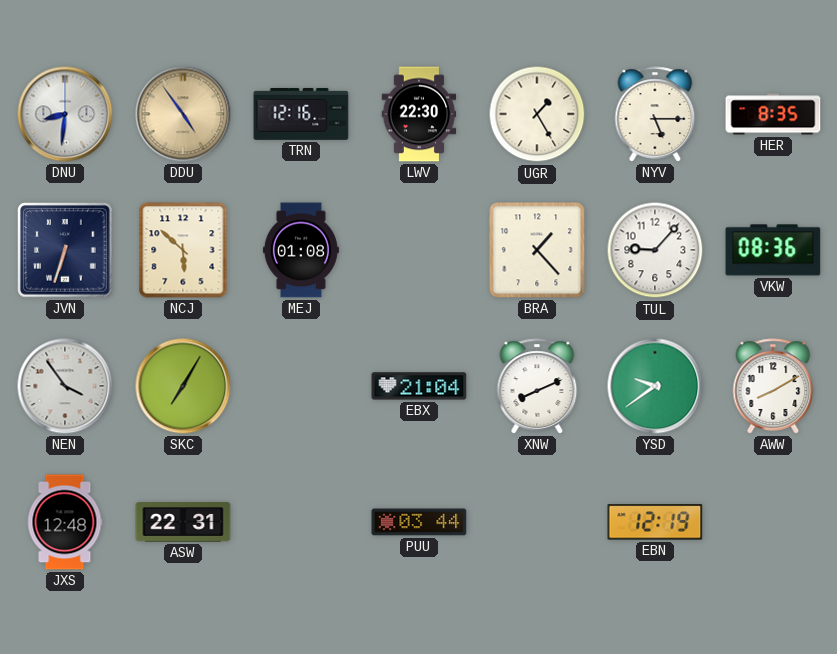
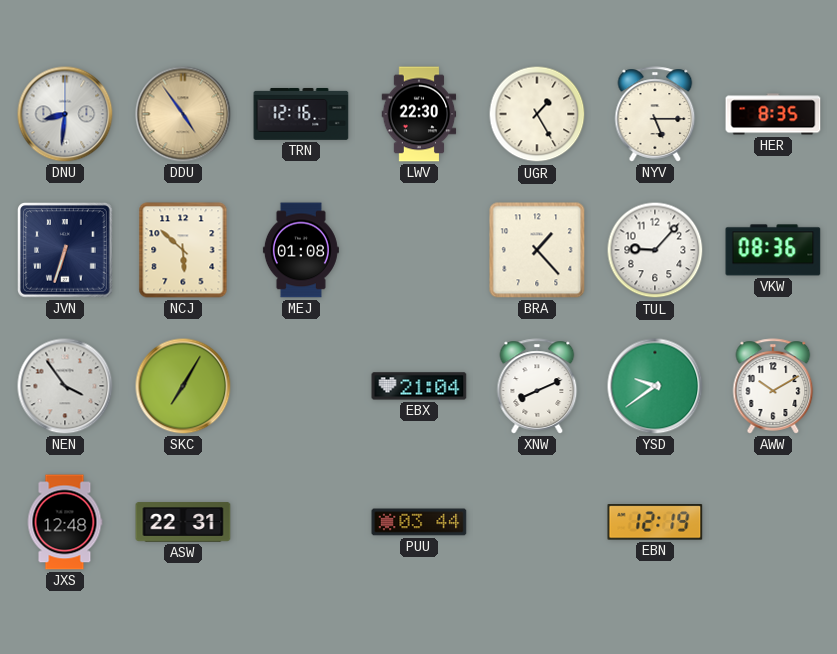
AWW: 8:10 -> 10:10 (773, 386)
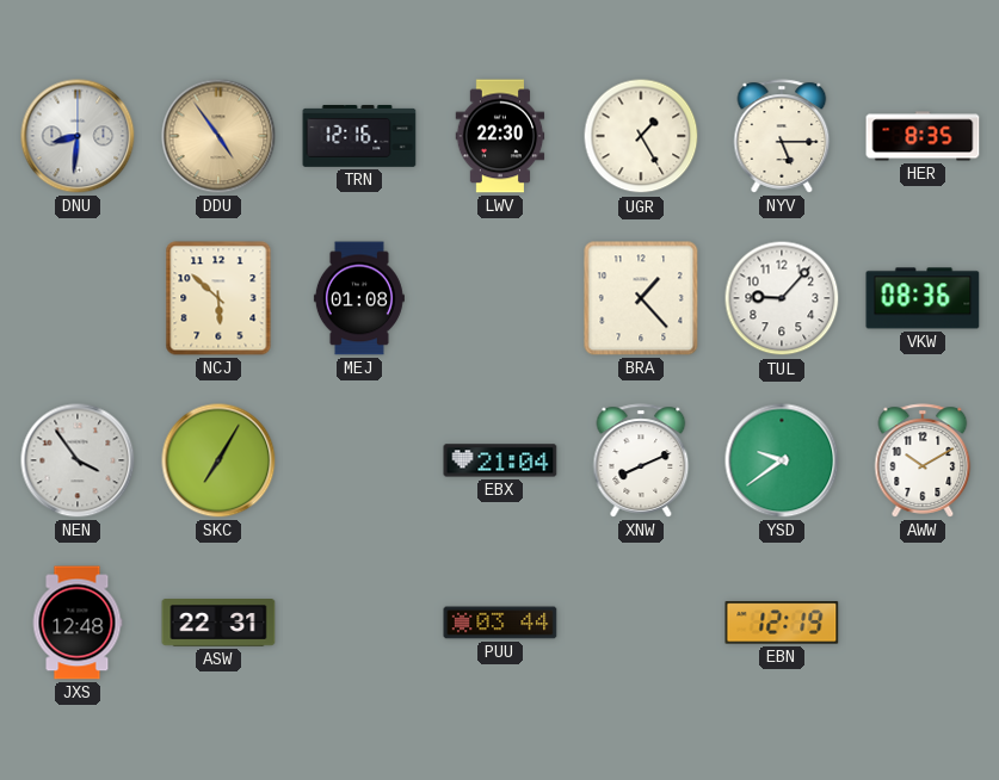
JVN: 6:33 -> none (66, 251)
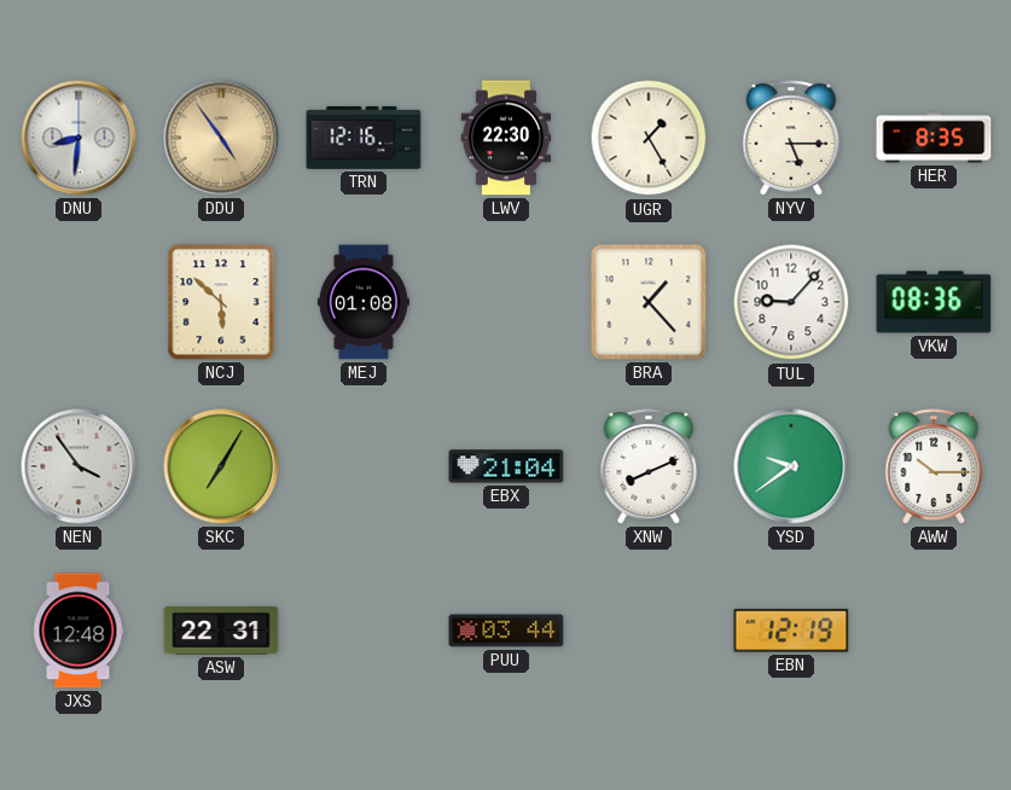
AWW: 10:10 -> 10:15 (934, 466)
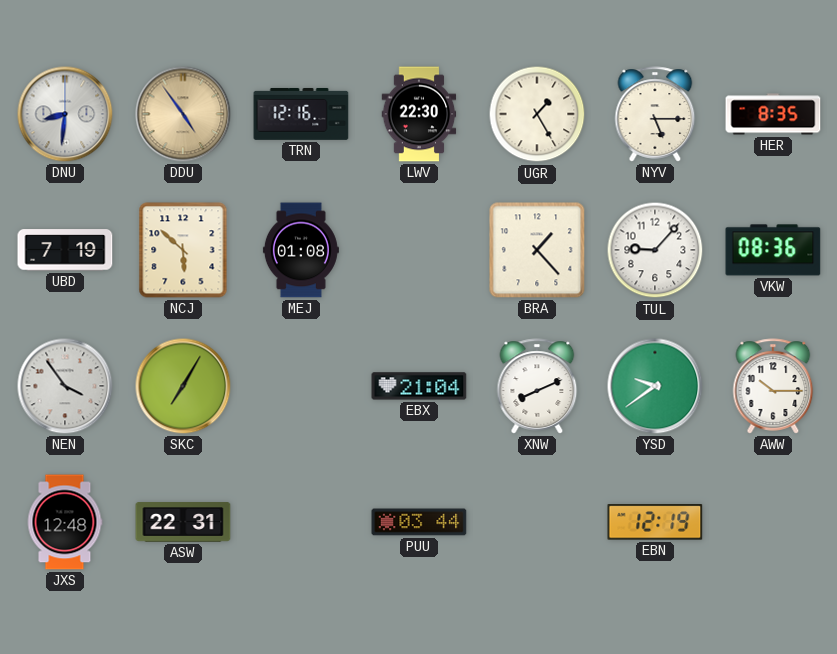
UBD: none -> 7:19 (65, 250)
